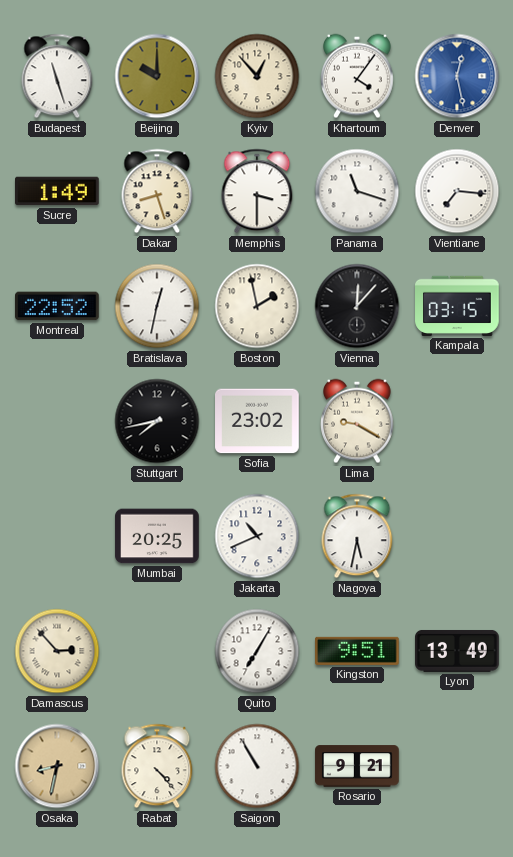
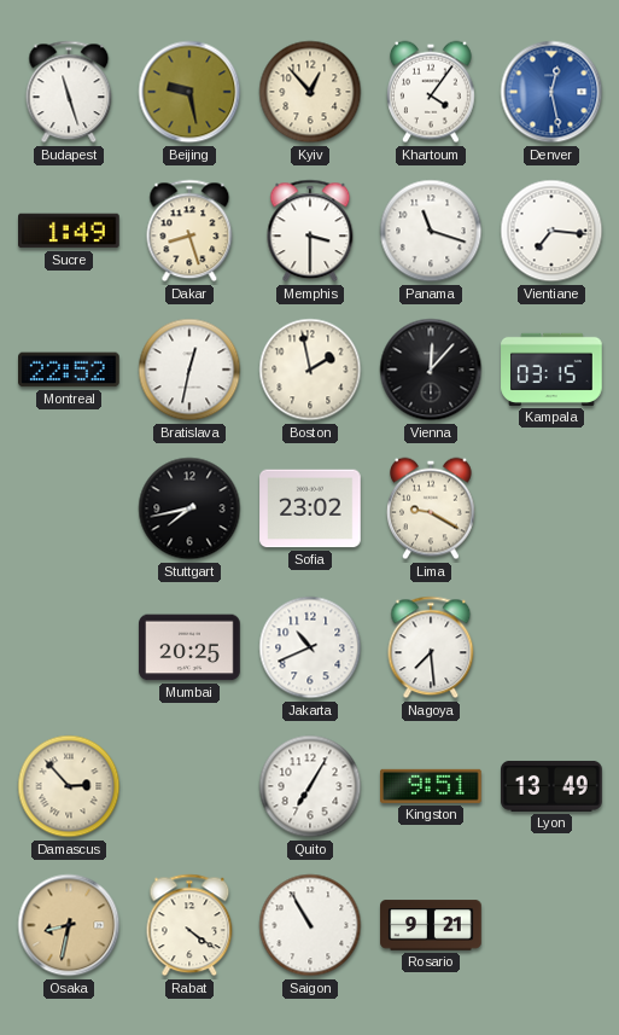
Beijing: 10:00 -> 9:28 (189, 92)
Nagoya: 5:32 -> 7:29 (431, 647)
Rabat: 4:23 -> 4:21 (189, 925)
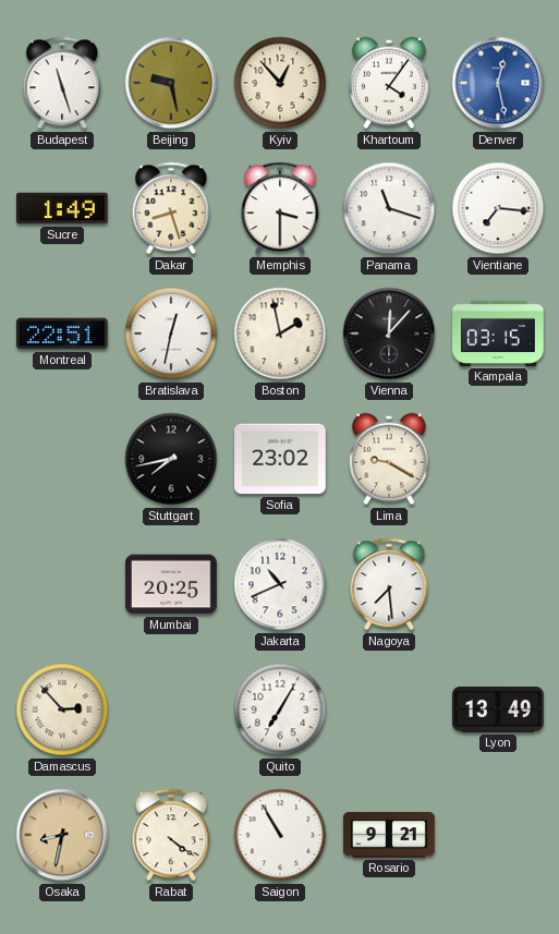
Montreal: 22:52 -> 22:51 (63, 333)
Kingston: 9:51 -> none (432, 786)
